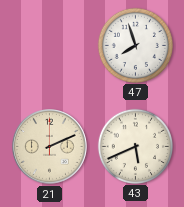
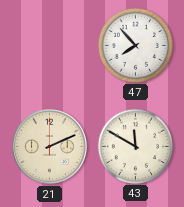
47: 7:57 -> 7:53 (135, 45)
43: 5:41 -> 11:50 (135, 146)
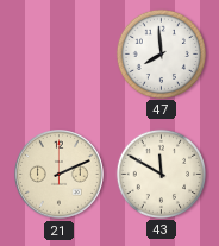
47: 7:53 -> 7:59 (161, 53)
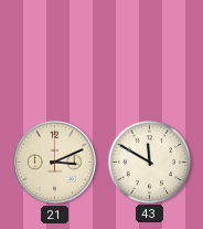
47: 7:59 -> none (161, 53)
21: 2:11 -> 3:11 (55, 163)
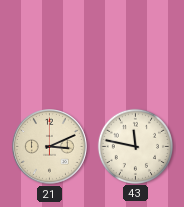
43: 11:50 -> 11:47 (135, 146)
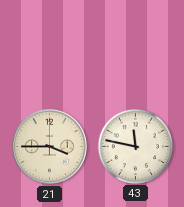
21: 3:11 -> 3:45 (50, 147)
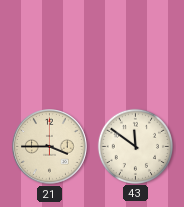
43: 11:47 -> 11:51 (135, 146)
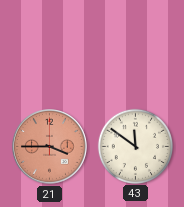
21 dial: cream -> salmon (50, 147)
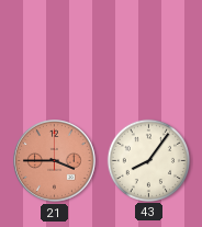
43: 11:51 -> 8:06 (148, 160)
